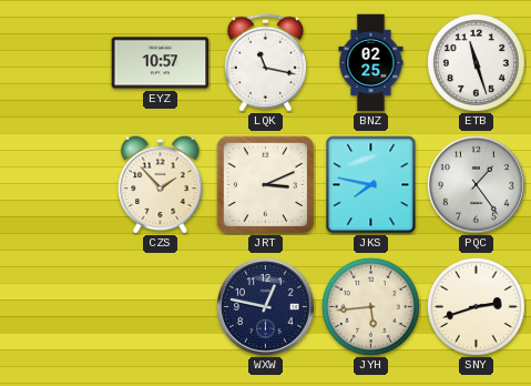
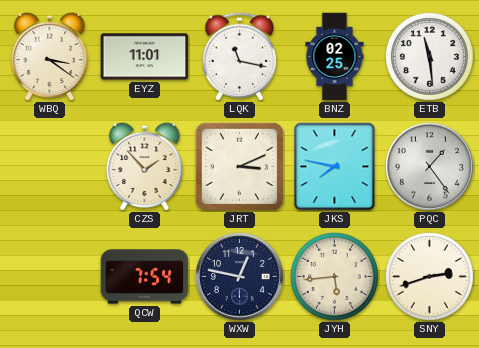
WBQ: none -> 3:21 (50, 56)
EYZ: 10:57 -> 11:01 (145, 57)
ETB: 11:27 -> 11:29 (430, 57)
QCW: none -> 7:54 (145, 277)
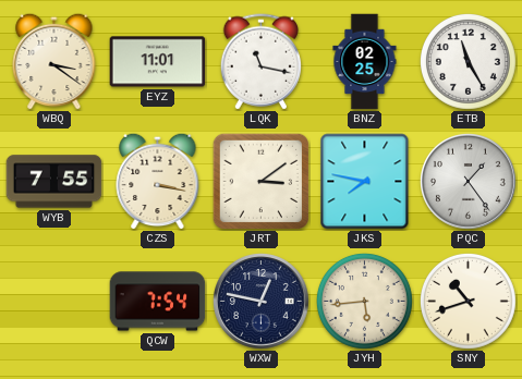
ETB: 11:29 -> 11:25 (469, 62)
WYB: none -> 7:55 (54, 182)
CZS: 1:53 -> 3:17 (158, 181)
JRT: 3:11 -> 3:09 (260, 181)
SNY: 2:42 -> 10:42 (469, 302)
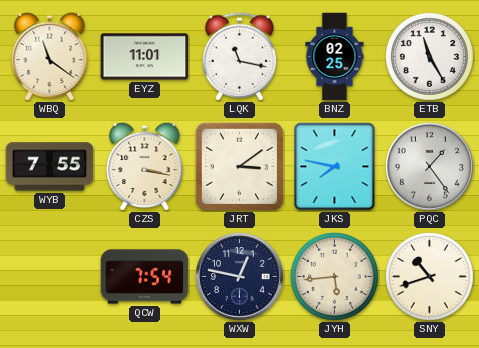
WBQ: 3:21 -> 11:21 (50, 56)
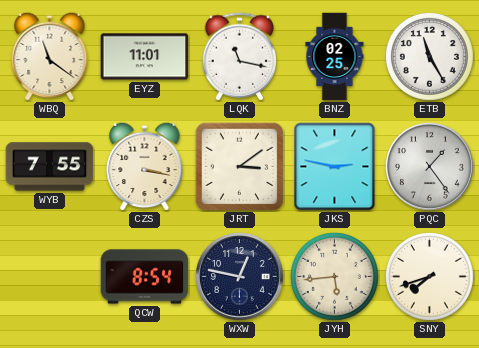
JKS: 7:47 -> 2:47 (335, 167)
QCW: 7:54 -> 8:54 (145, 277)
SNY: 10:42 -> 7:42 (430, 277)
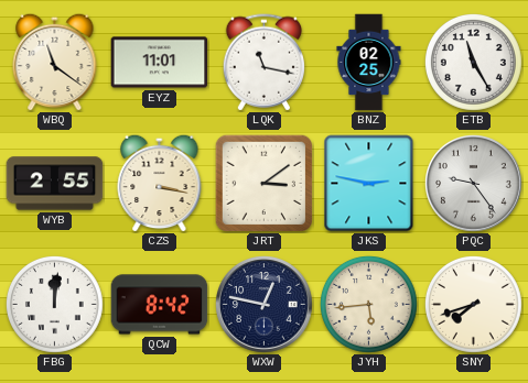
WYB: 7:55 -> 2:55 (55, 184)
PQC: 1:24 -> 9:24 (474, 184)
FBG: none -> 12:01 (55, 305)
QCW: 8:54 -> 8:42 (160, 305)
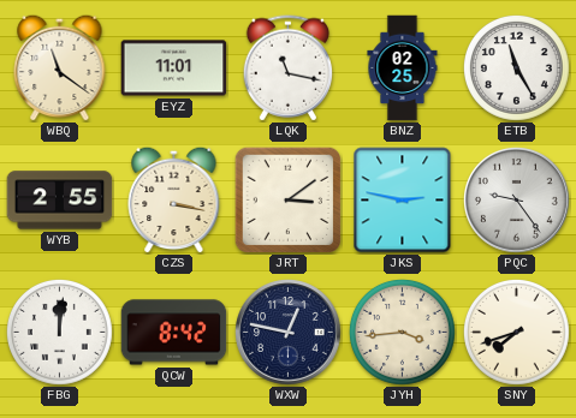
JYH: 5:44 -> 3:44 (403, 333)
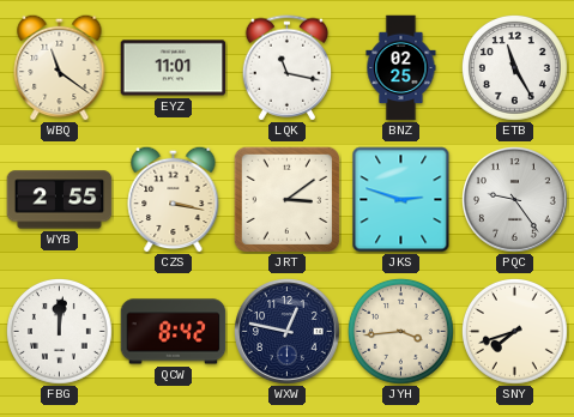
JKS: 2:47 -> 2:48 (401, 200)
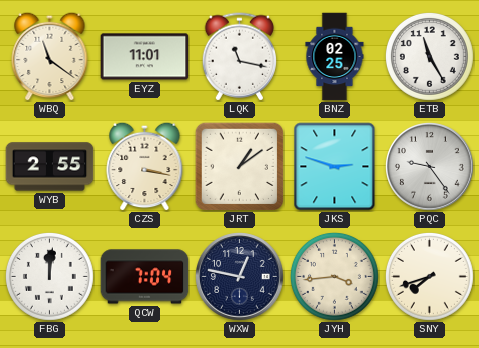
JRT: 3:09 -> 1:09 (239, 166)
QCW: 8:42 -> 7:04 (145, 277)
